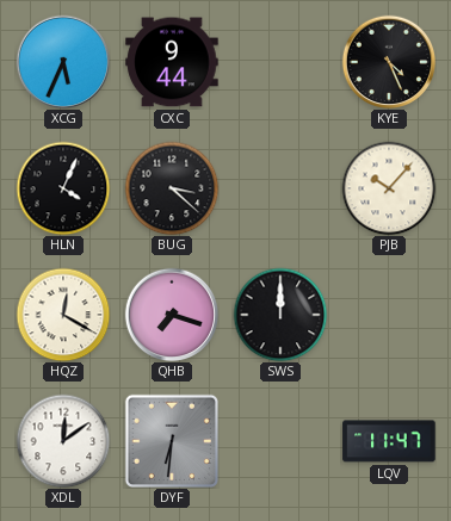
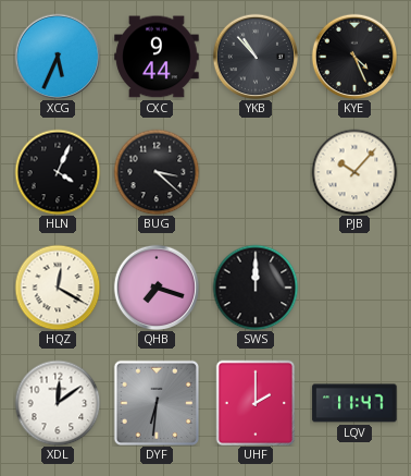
YKB: none -> 10:53 (256, 57)
UHF: none -> 2:00 (256, 403)
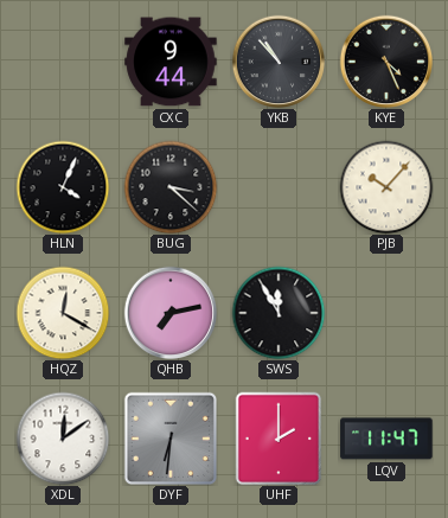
XCG: 5:34 -> none (58, 57)
QHB: 7:18 -> 7:13 (171, 313)
SWS: 12:00 -> 11:55 (279, 313)
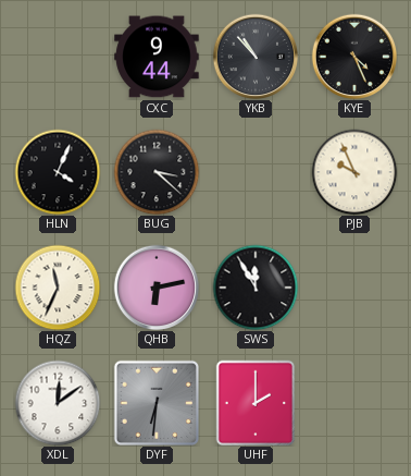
PJB: 10:07 -> 9:56 (354, 172)
HQZ: 12:20 -> 11:34 (58, 288)
QHB: 7:13 -> 6:13 (157, 288)
LQV: 11:47 -> none (386, 439)
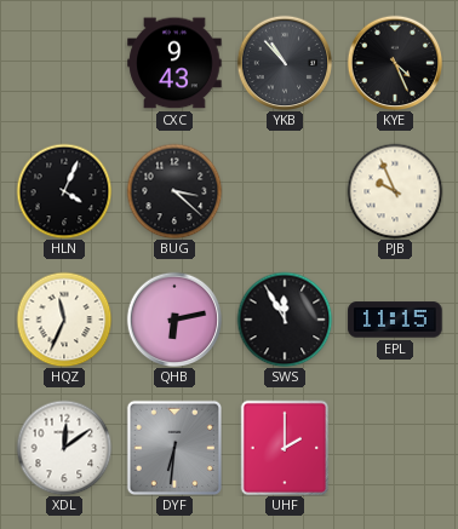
CXC: 9:44 -> 9:43 (174, 63)
EPL: none -> 11:15 (395, 320)
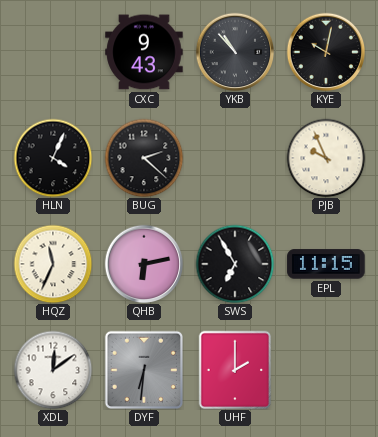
KYE: 4:26 -> 10:02 (326, 52)
BUG: 3:22 -> 2:22 (144, 158)
SWS: 11:55 -> 6:55 (235, 264)
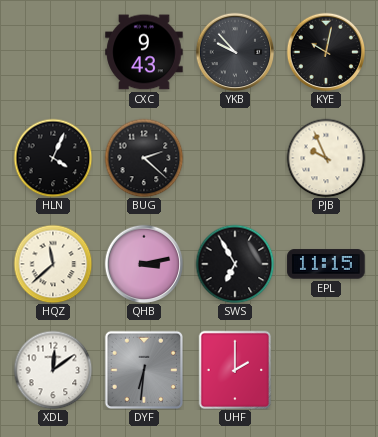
YKB: 10:53 -> 9:53 (235, 52)
HQZ: 11:34 -> 11:38 (53, 264)
QHB: 6:13 -> 3:13 (144, 264)
